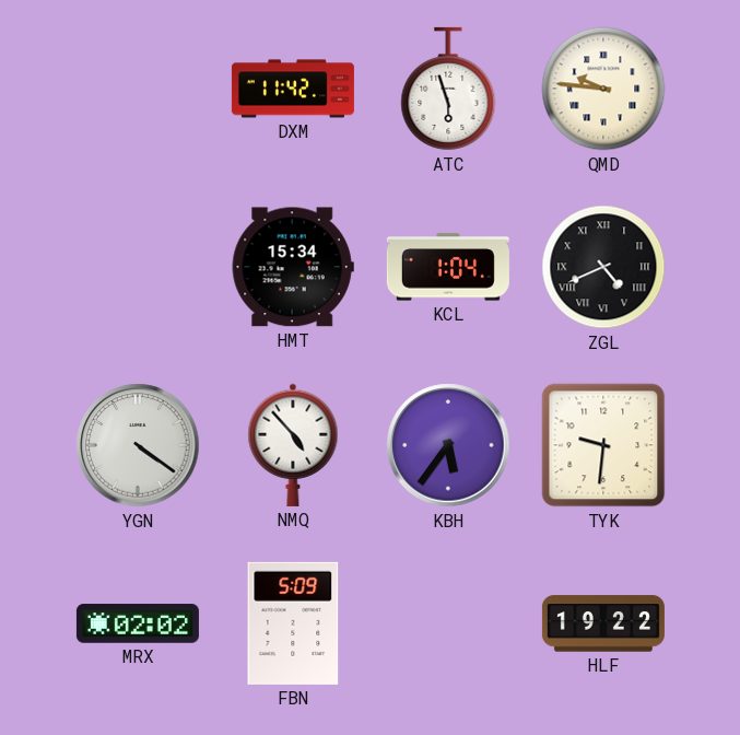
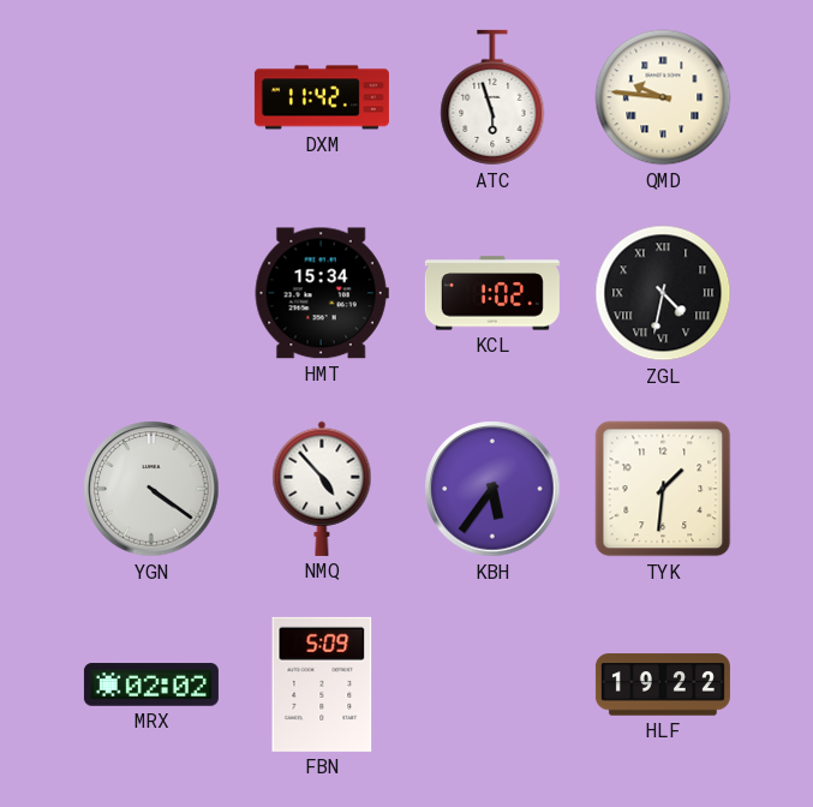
KCL: 1:04 -> 1:02 (492, 293)
ZGL: 4:41 -> 4:32 (663, 293)
TYK: 9:31 -> 1:31 (663, 489)
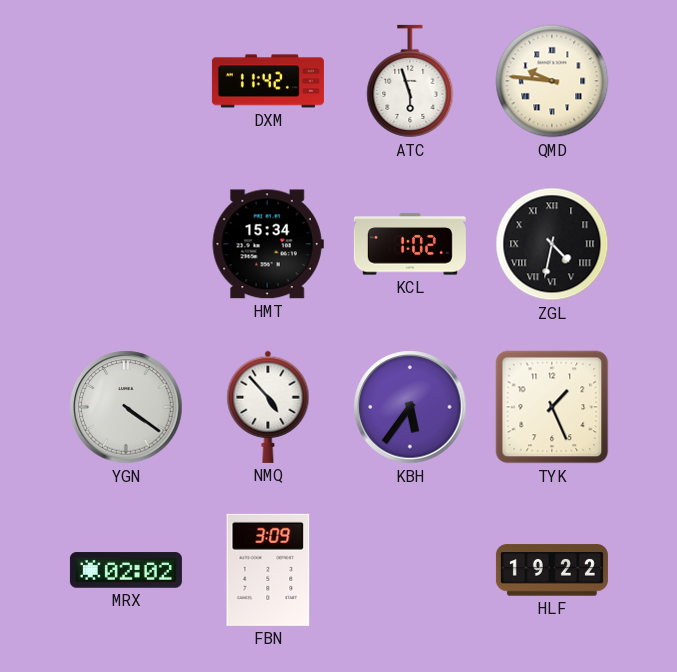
TYK: 1:31 -> 1:26 (552, 407)
FBN: 5:09 -> 3:09 (268, 570)
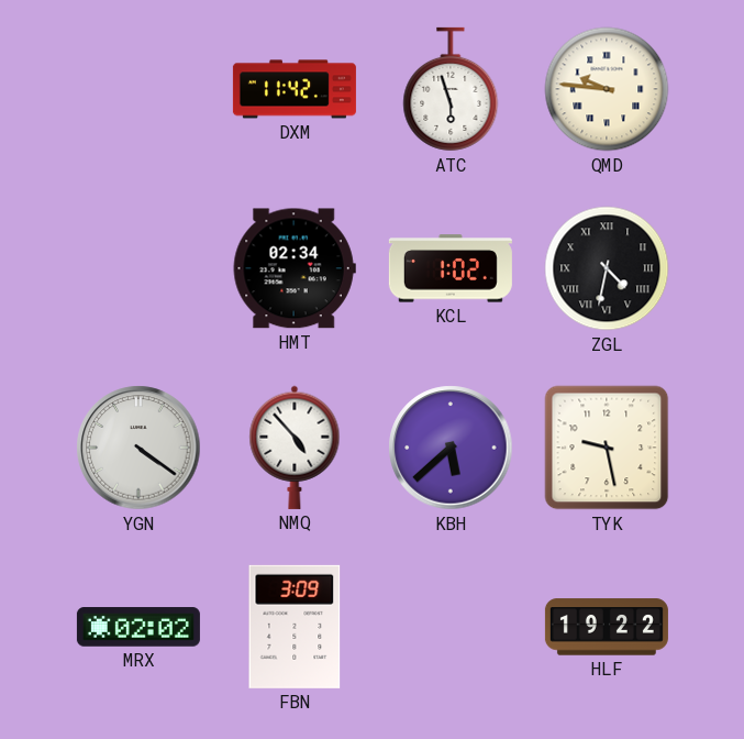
HMT: 15:34 -> 02:34 (295, 268)
KBH: 5:36 -> 5:38 (451, 448)
TYK: 1:26 -> 9:28 (607, 448)
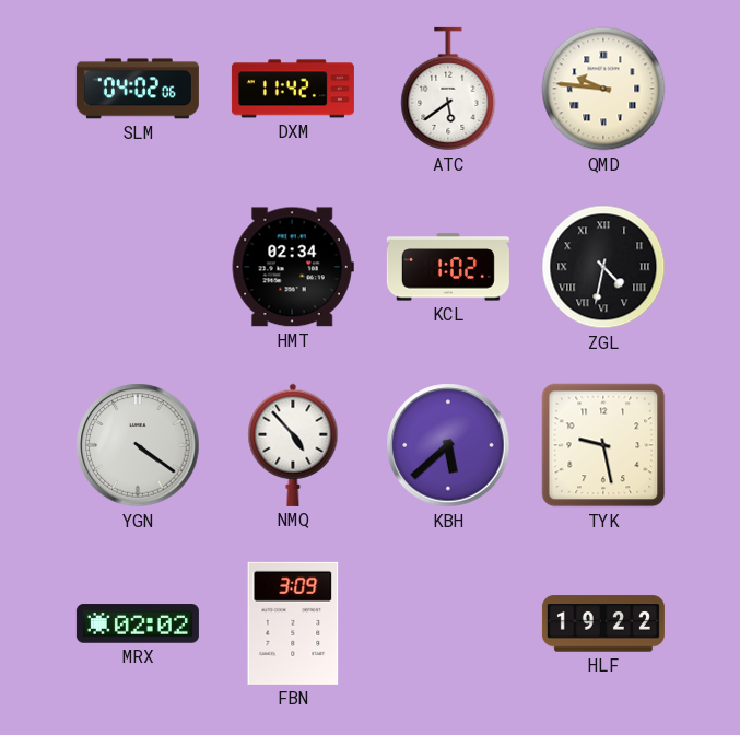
SLM: none -> 04:02 (138, 89)
ATC: 5:57 -> 5:39 (448, 89)
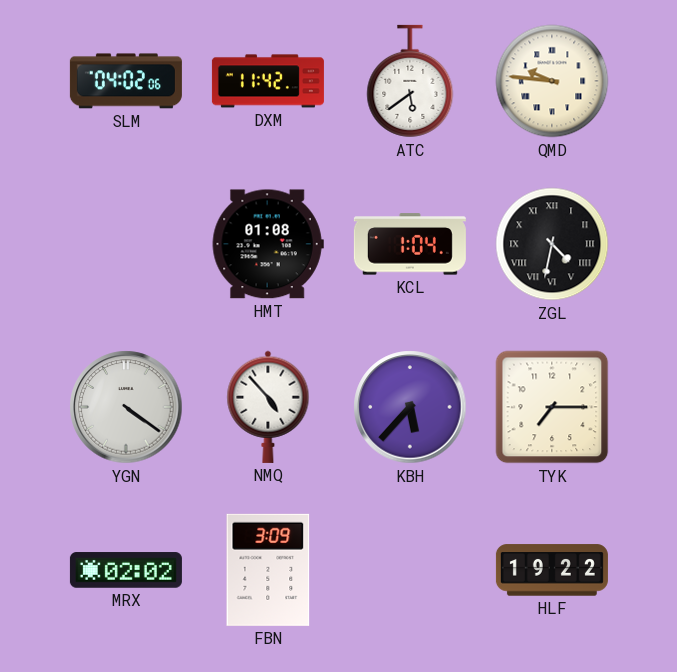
HMT: 02:34 -> 01:08 (268, 244)
KCL: 1:02 -> 1:04 (410, 244)
KBH: 5:38 -> 5:37 (410, 407)
TYK: 9:28 -> 7:15 (552, 407)
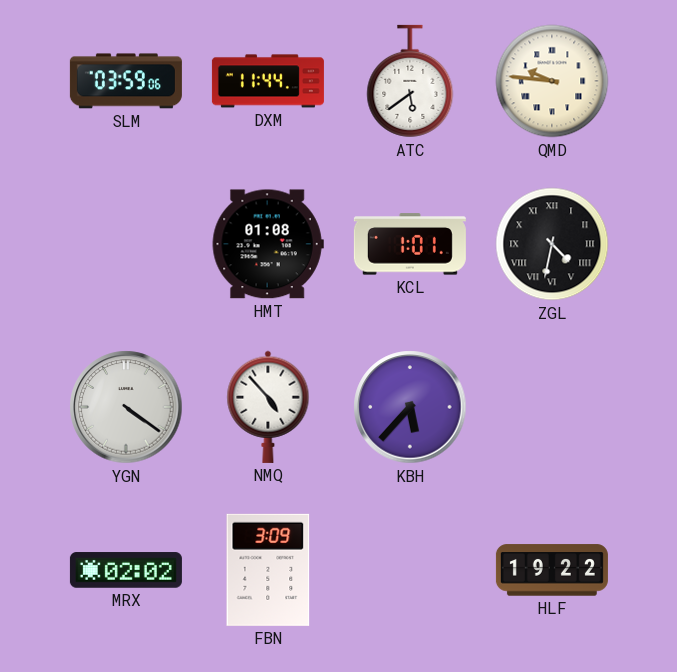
SLM: 04:02 -> 03:59 (126, 81)
DXM: 11:42 -> 11:44 (268, 81)
KCL: 1:04 -> 1:01 (410, 244)
TYK: 7:15 -> none (552, 407)
